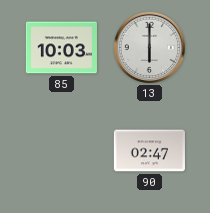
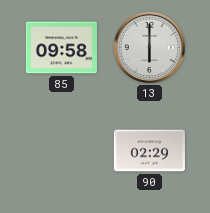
85: 10:03 -> 09:58 (61, 48)
90: 02:47 -> 02:29 (149, 151)
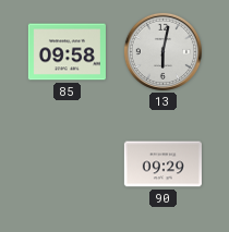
13: 6:00 -> 6:02 (162, 51)
90: 02:29 -> 09:29 (162, 164)
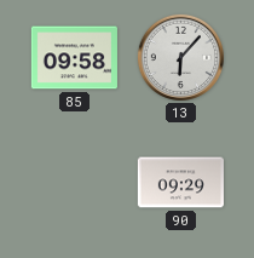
13: 6:02 -> 6:07 (180, 57)
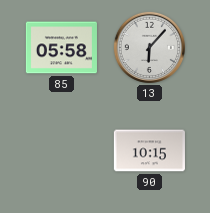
85: 09:58 -> 05:58 (61, 48)
90: 09:29 -> 10:15 (149, 151)
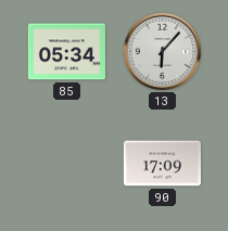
85: 05:58 -> 05:34 (66, 52)
90: 10:15 -> 17:09 (162, 164)
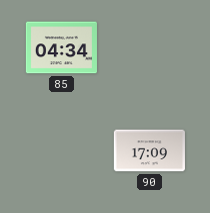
85: 05:34 -> 04:34 (61, 48)
13: 6:07 -> none (162, 51)
